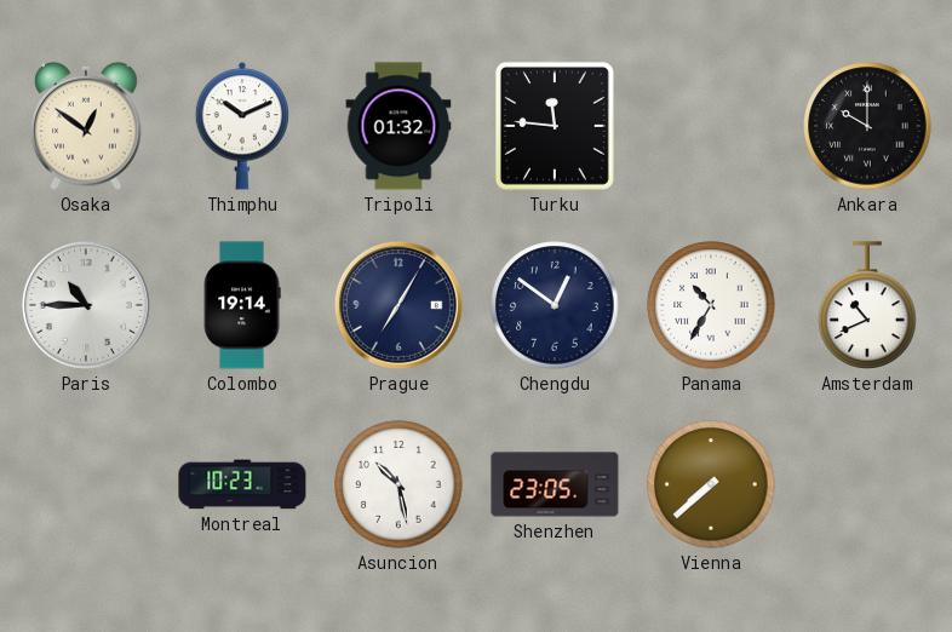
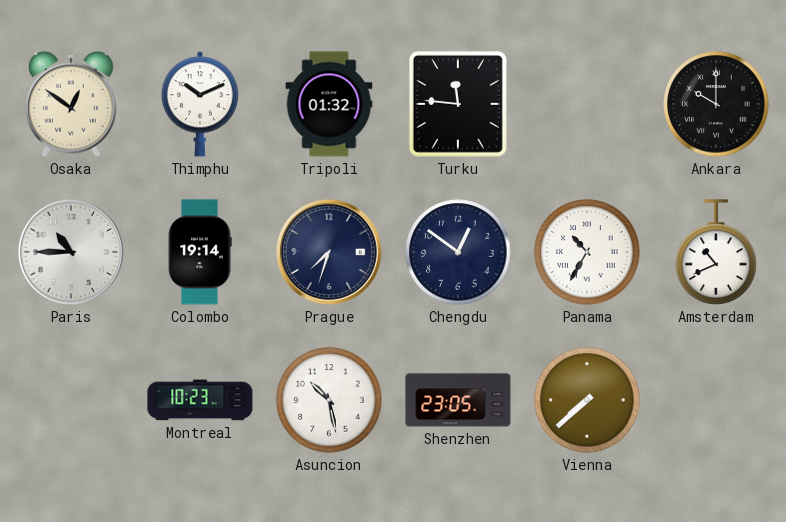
Prague: 7:05 -> 7:33 (329, 252)
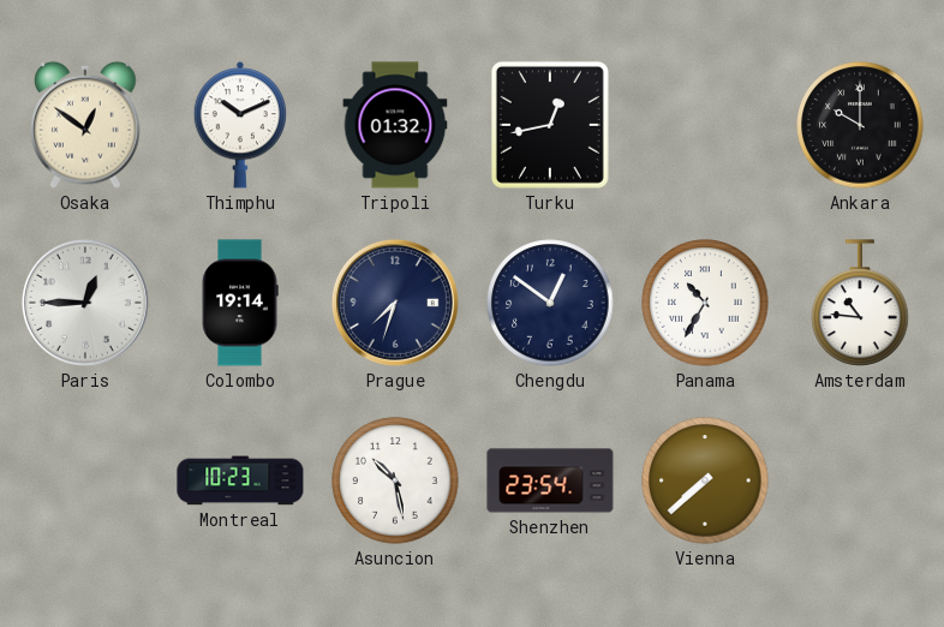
Turku: 11:46 -> 12:43 (550, 125)
Paris: 10:45 -> 12:45 (85, 303)
Amsterdam: 10:41 -> 10:46 (860, 303)
Shenzhen: 23:05 -> 23:54 (550, 480)
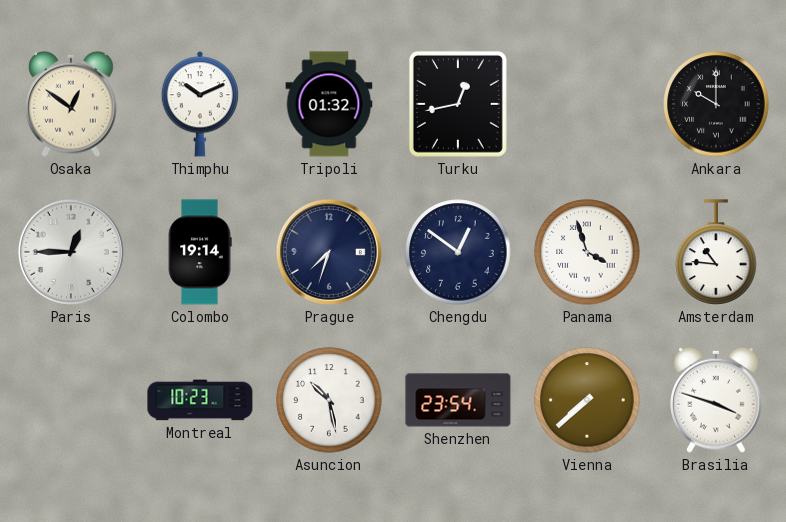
Panama: 10:35 -> 3:57 (587, 252)
Brasilia: none -> 3:48 (716, 400)
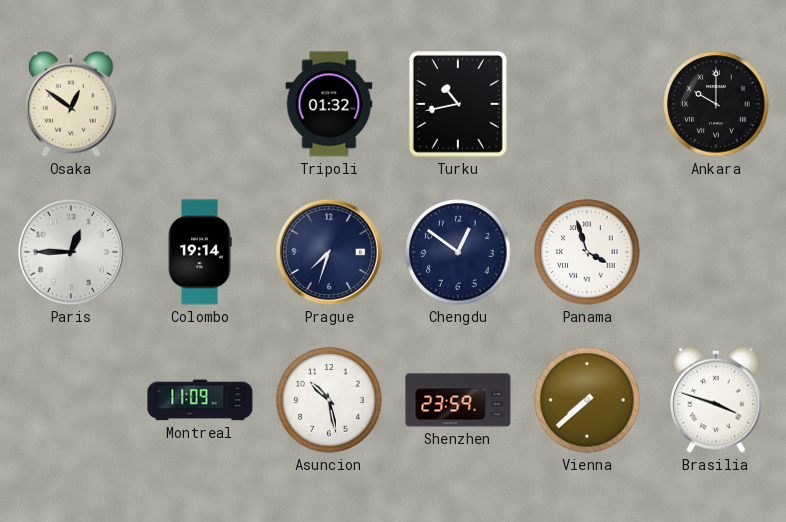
Thimphu: 10:11 -> none (199, 104)
Turku: 12:43 -> 10:43 (458, 104)
Amsterdam: 10:46 -> none (716, 252)
Montreal: 10:23 -> 11:09 (200, 400)
Shenzhen: 23:54 -> 23:59 (458, 400)
